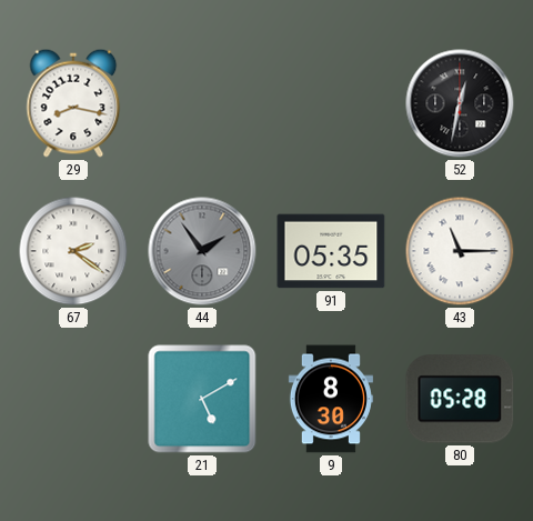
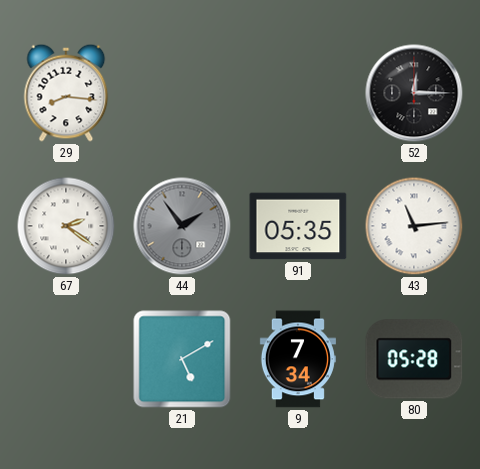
29: 8:17 -> 8:16 (66, 93)
52: 12:32 -> 12:15 (414, 93)
43: 11:15 -> 11:14 (414, 226)
9: 8:30 -> 7:34 (298, 359)
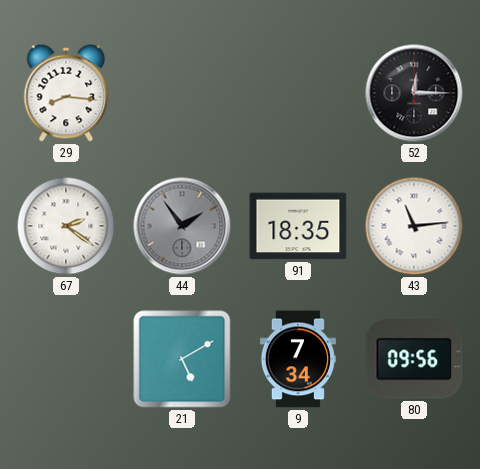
91: 05:35 -> 18:35 (298, 226)
80: 05:28 -> 09:56 (414, 359)
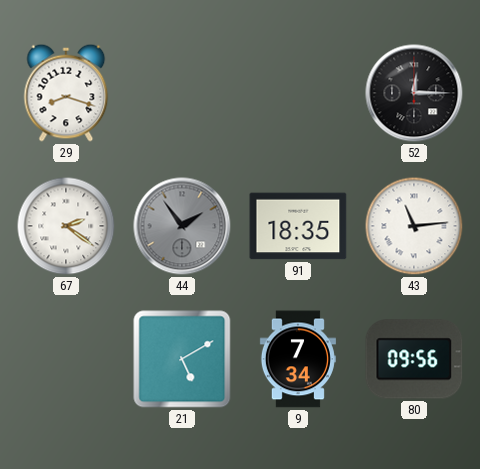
29: 8:16 -> 8:18 (66, 93)
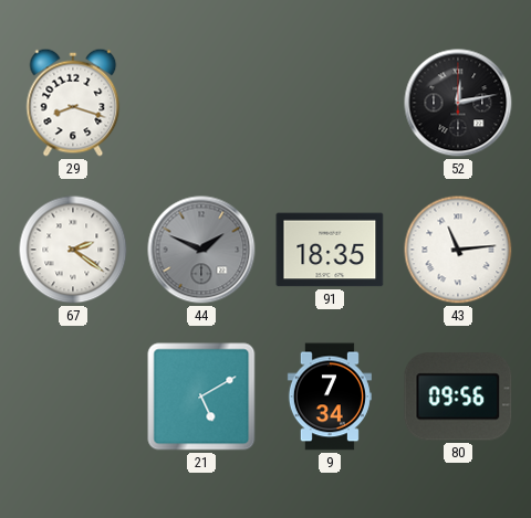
52: 12:15 -> 12:13 (458, 103)
44: 1:54 -> 1:49 (201, 250)
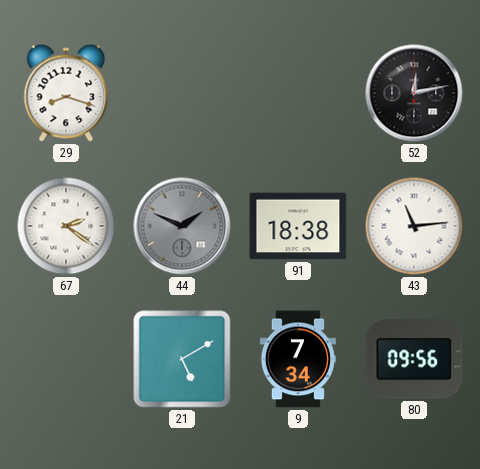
91: 18:35 -> 18:38 (298, 226)
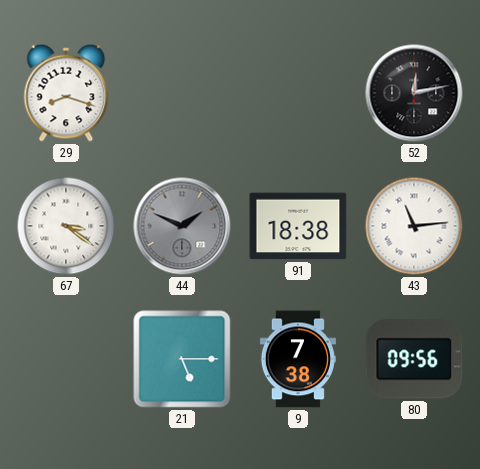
67: 2:21 -> 3:21 (66, 226)
21: 5:10 -> 5:15 (182, 359)
9: 7:34 -> 7:38 (298, 359)
